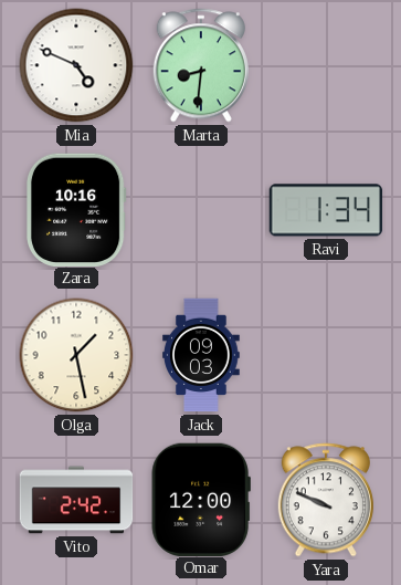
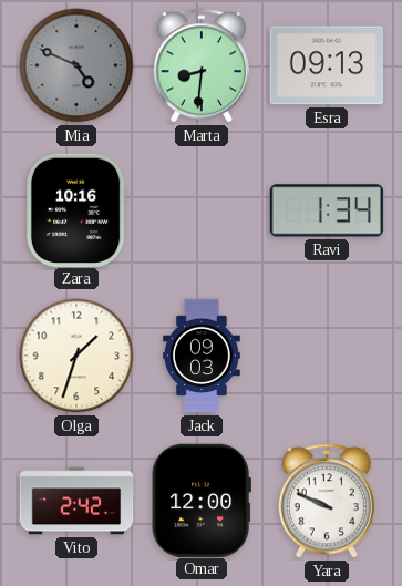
Mia dial: white -> grey (76, 65)
Esra: none -> 09:13 (327, 65)
Olga: 1:28 -> 1:33 (76, 356)
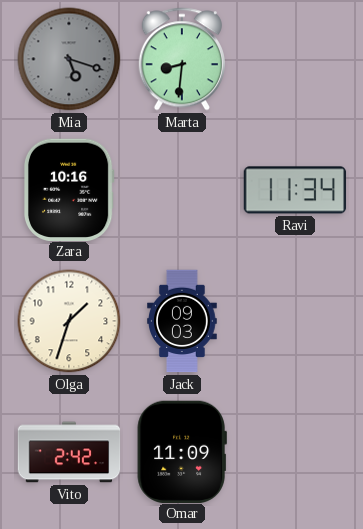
Mia: 4:49 -> 5:18 (69, 59)
Esra: 09:13 -> none (327, 65)
Ravi: 1:34 -> 11:34 (295, 190)
Omar: 12:00 -> 11:09 (182, 451)
Yara: 9:49 -> none (327, 501)
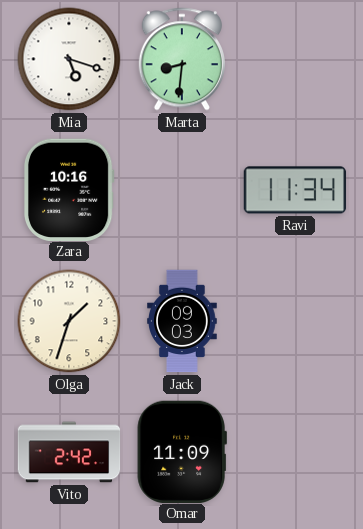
Mia dial: grey -> white (69, 59)
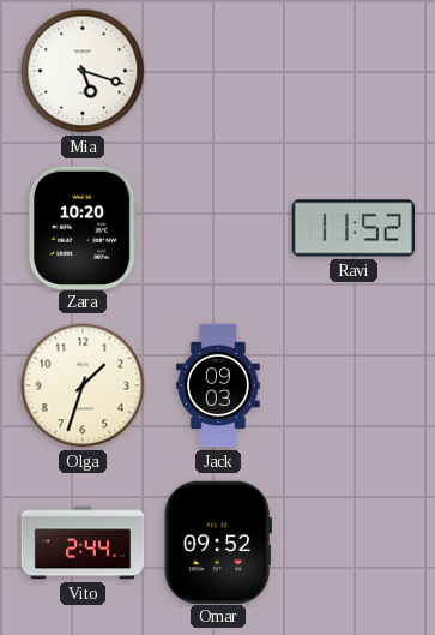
Marta: 8:31 -> none (182, 59)
Zara: 10:16 -> 10:20 (83, 227)
Ravi: 11:34 -> 11:52 (354, 228)
Vito: 2:42 -> 2:44 (83, 543)
Omar: 11:09 -> 09:52 (218, 541)
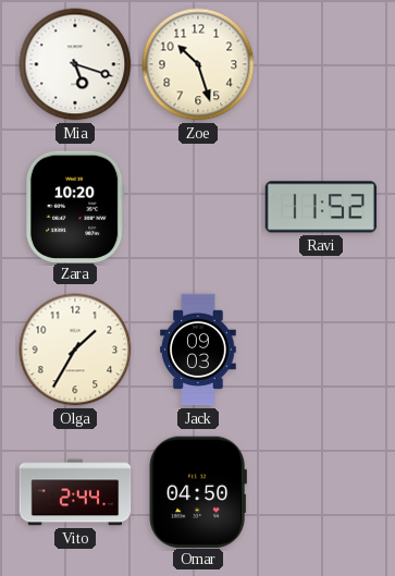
Zoe: none -> 10:27 (198, 64)
Olga: 1:33 -> 1:35 (75, 350)
Omar: 09:52 -> 04:50 (198, 491)
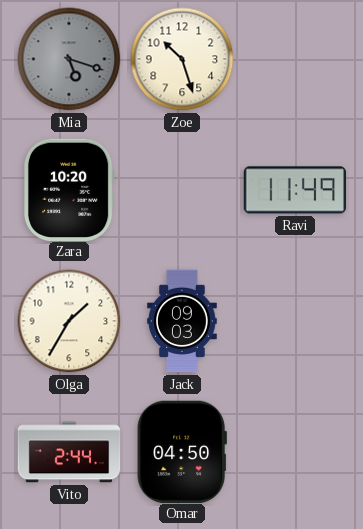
Mia dial: white -> grey (69, 59)
Ravi: 11:52 -> 11:49 (295, 190)
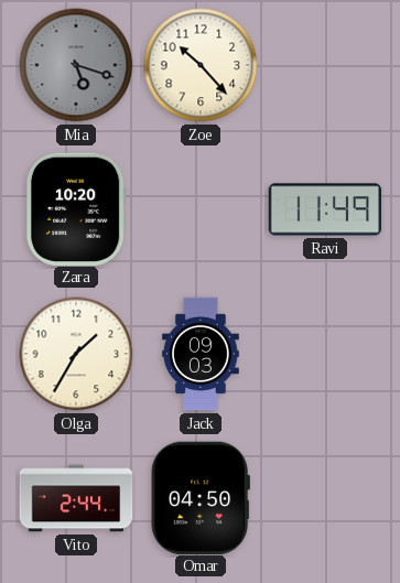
Zoe: 10:27 -> 10:23 (201, 65)
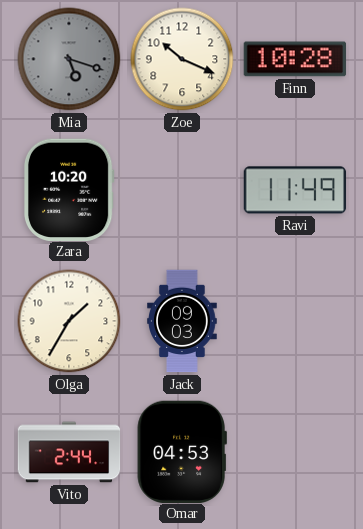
Zoe: 10:23 -> 10:19 (182, 59)
Finn: none -> 10:28 (295, 59)
Omar: 04:50 -> 04:53 (182, 451)
